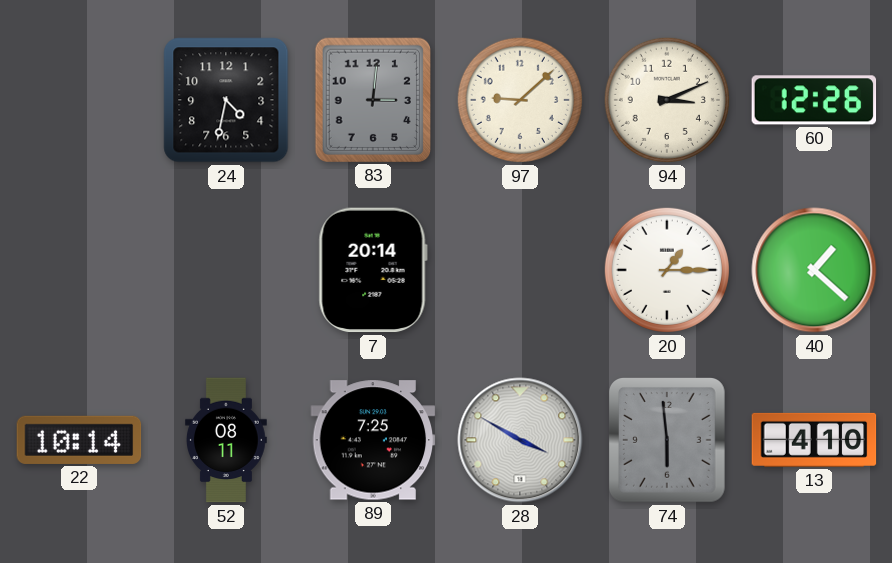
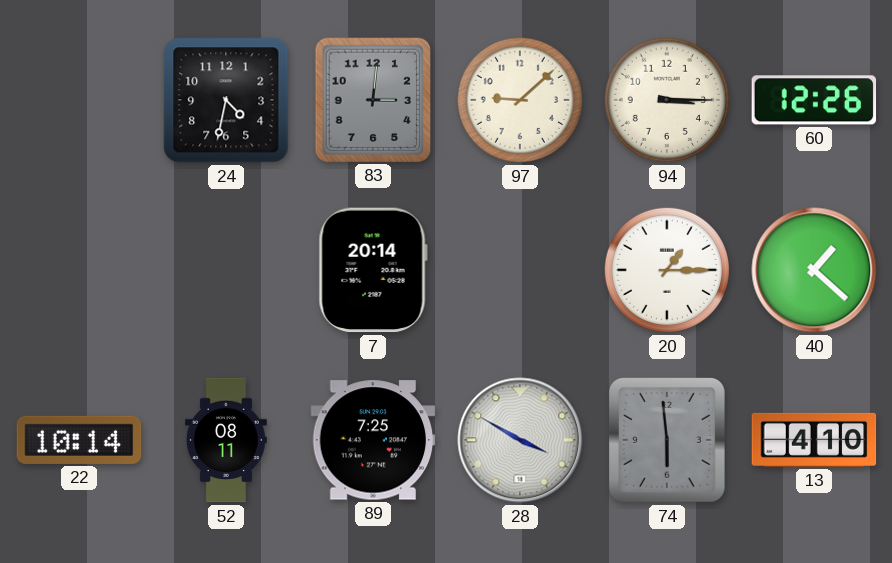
94: 3:11 -> 3:15 (667, 100)
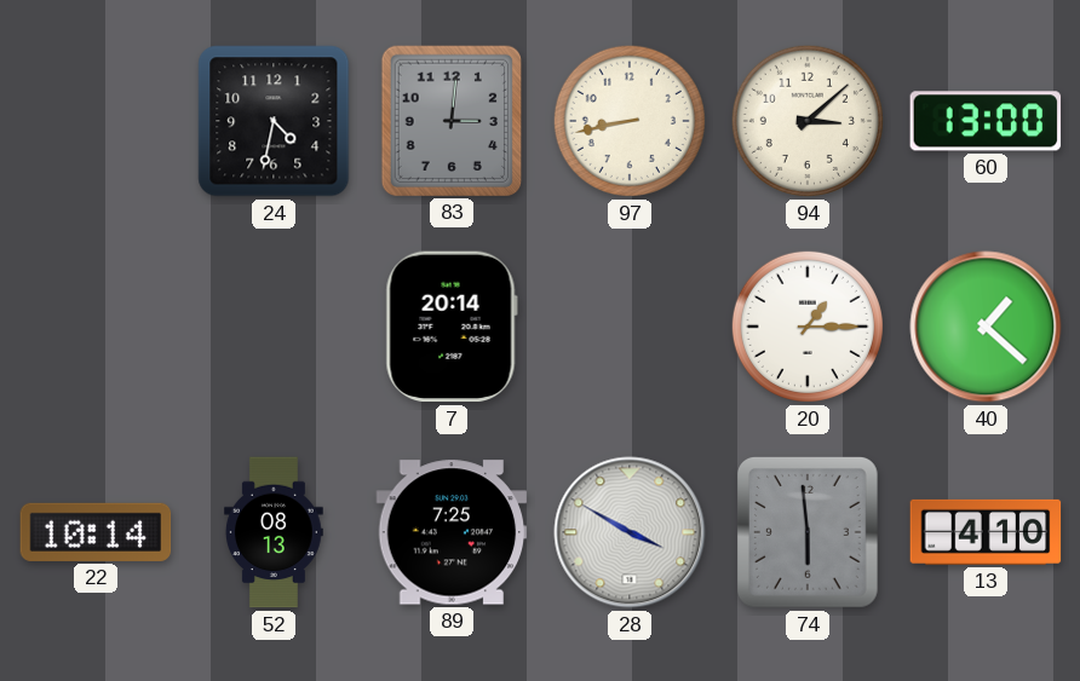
97: 9:08 -> 8:43 (630, 121)
94: 3:15 -> 3:08 (808, 121)
60: 12:26 -> 13:00 (986, 121)
52: 08:11 -> 08:13 (274, 532)
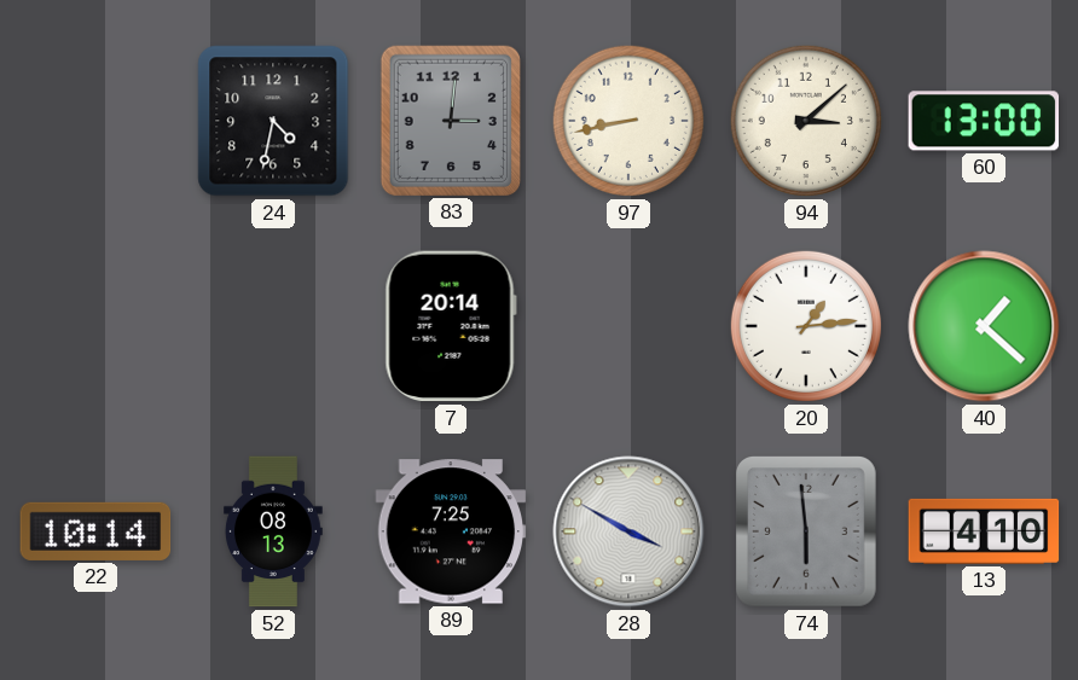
20: 1:15 -> 1:14 (806, 326)
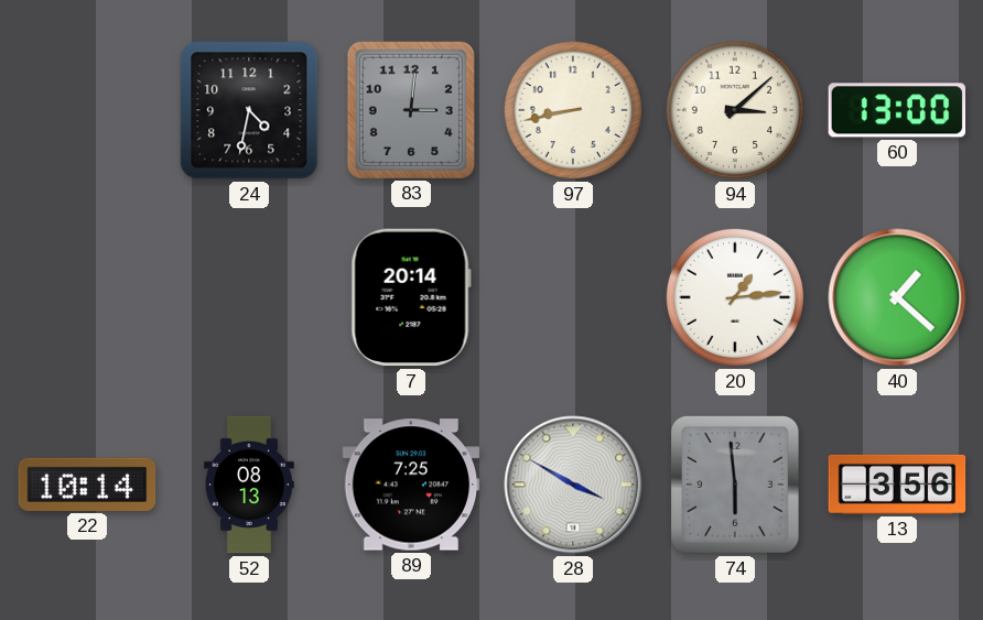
13: 4:10 -> 3:56 (897, 485)
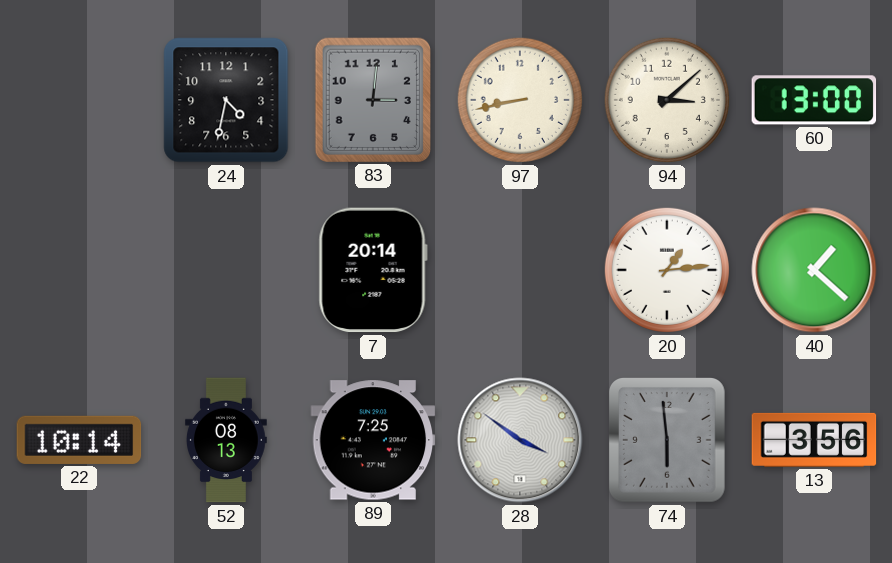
28: 3:50 -> 3:51 (520, 440)
